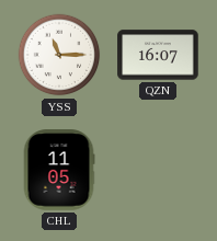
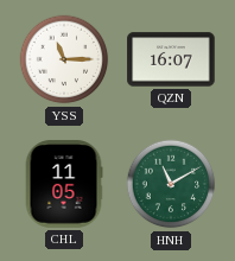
HNH: none -> 11:10 (171, 184)
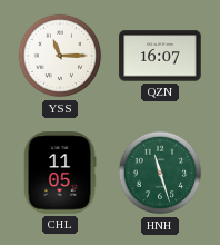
HNH: 11:10 -> 11:27 (160, 173)
